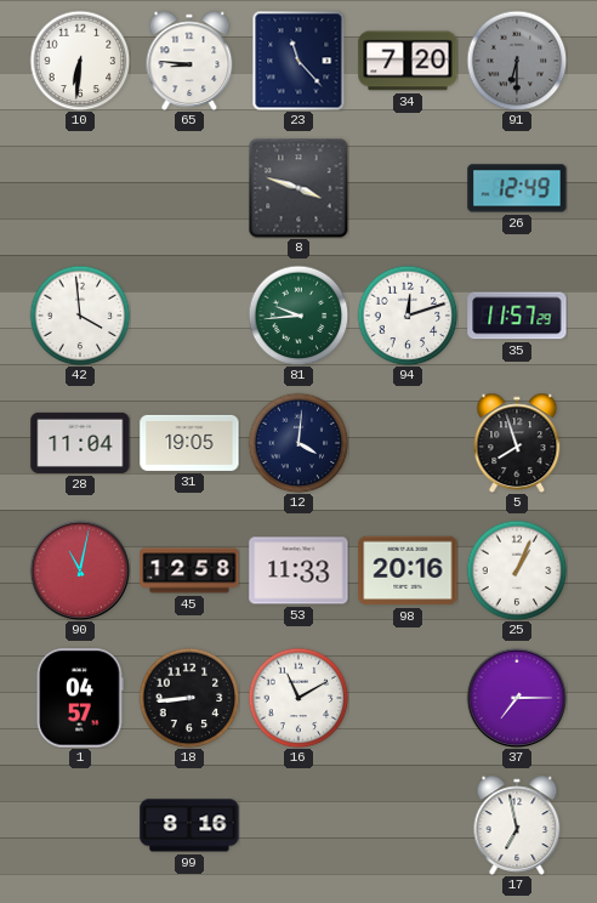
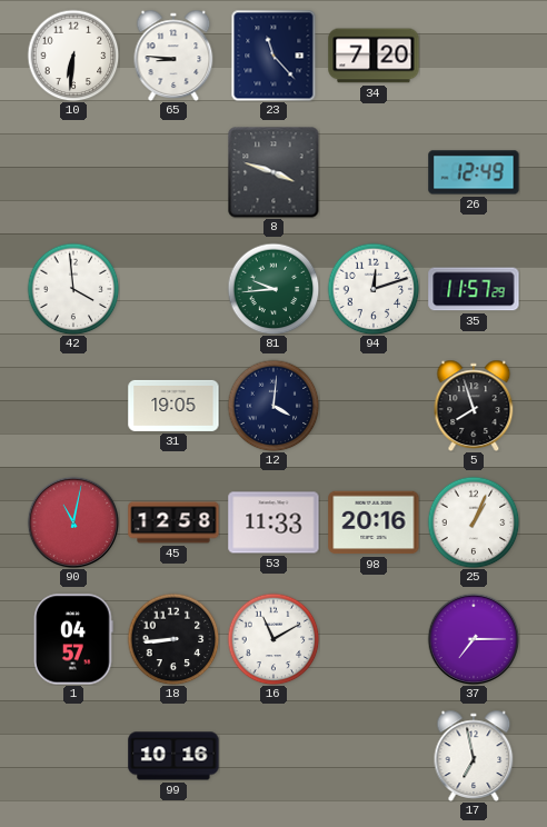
91: 6:30 -> none (517, 61)
28: 11:04 -> none (80, 443)
99: 8:16 -> 10:16 (173, 756)
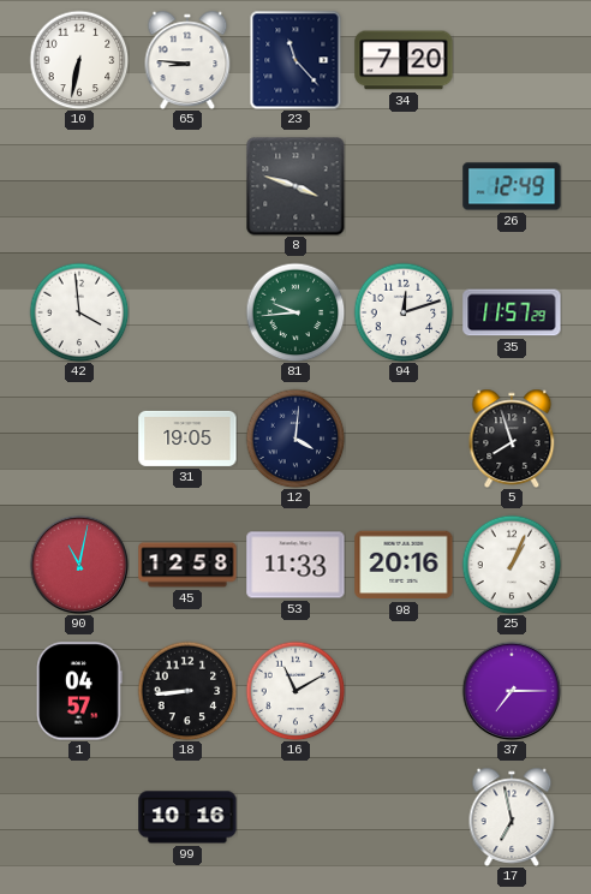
10: 6:31 -> 6:32 (79, 60)
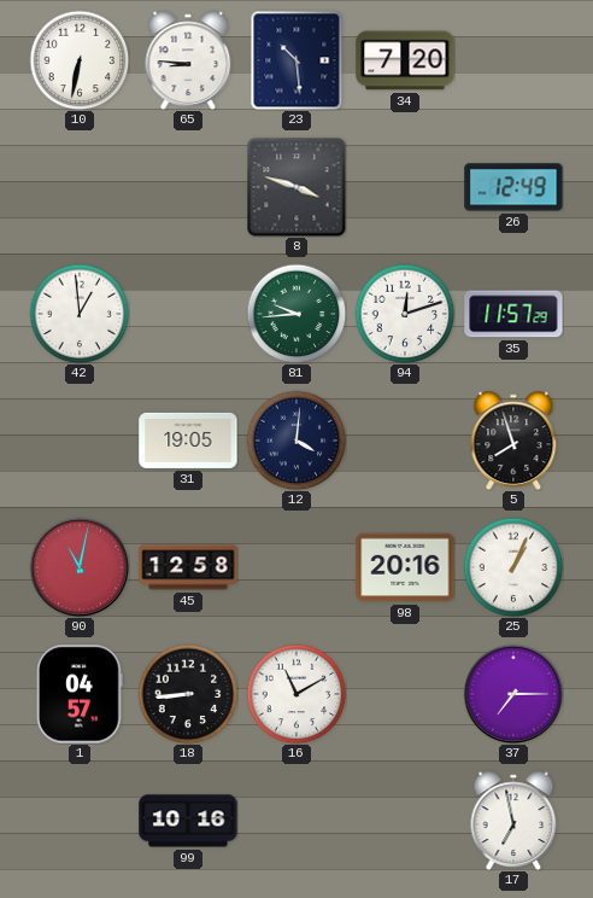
23: 11:23 -> 10:29 (296, 60)
42: 3:59 -> 12:59 (80, 314)
53: 11:33 -> none (295, 565)
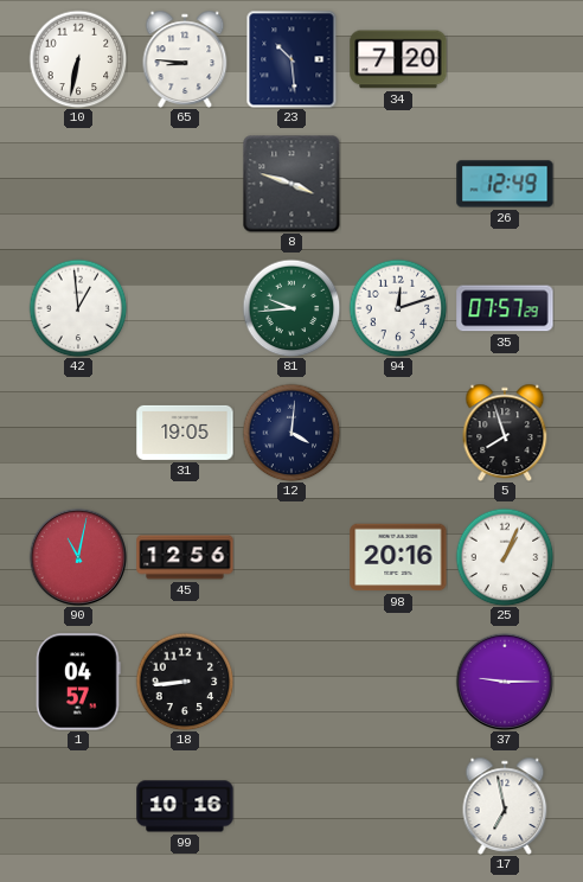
35: 11:57 -> 07:57 (505, 308)
45: 12:58 -> 12:56 (185, 557)
16: 11:10 -> none (296, 694)
37: 7:15 -> 9:15 (505, 682)
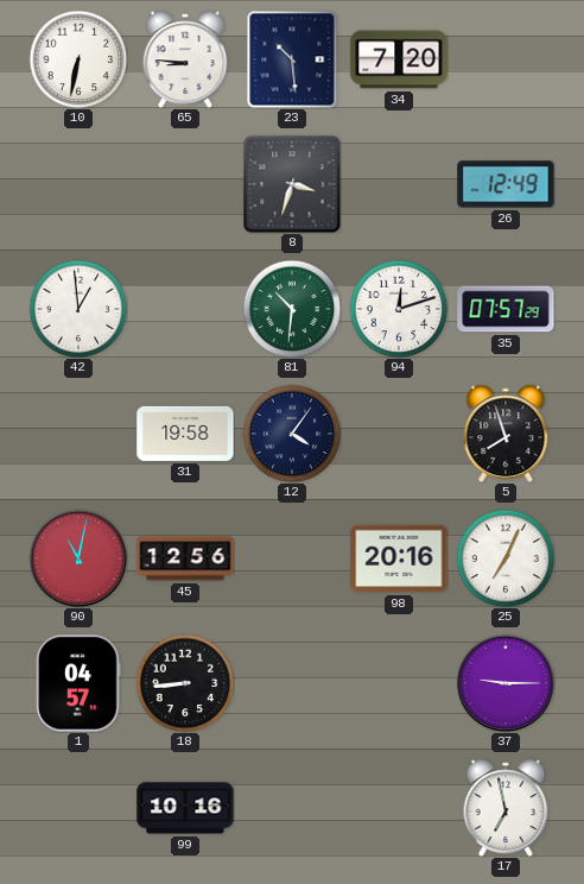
8: 3:48 -> 3:33 (292, 184)
81: 9:44 -> 10:31 (292, 309)
31: 19:05 -> 19:58 (185, 434)
12: 4:01 -> 4:06 (292, 434)
25: 1:04 -> 7:04 (506, 558)
